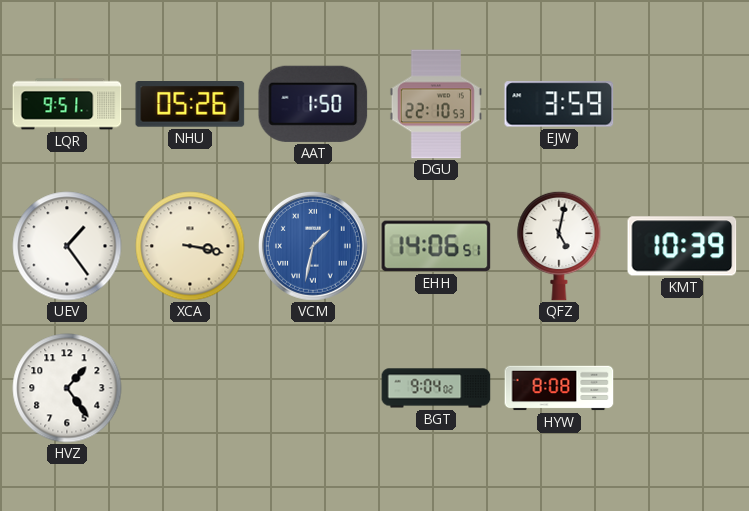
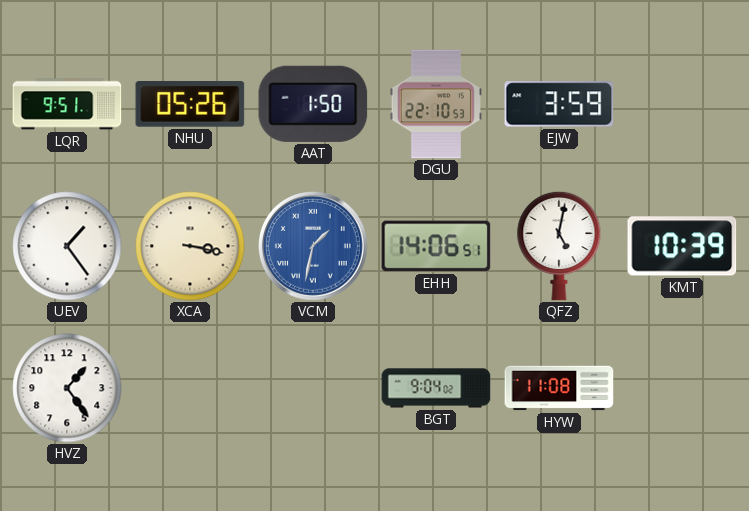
HYW: 8:08 -> 11:08 (559, 388)
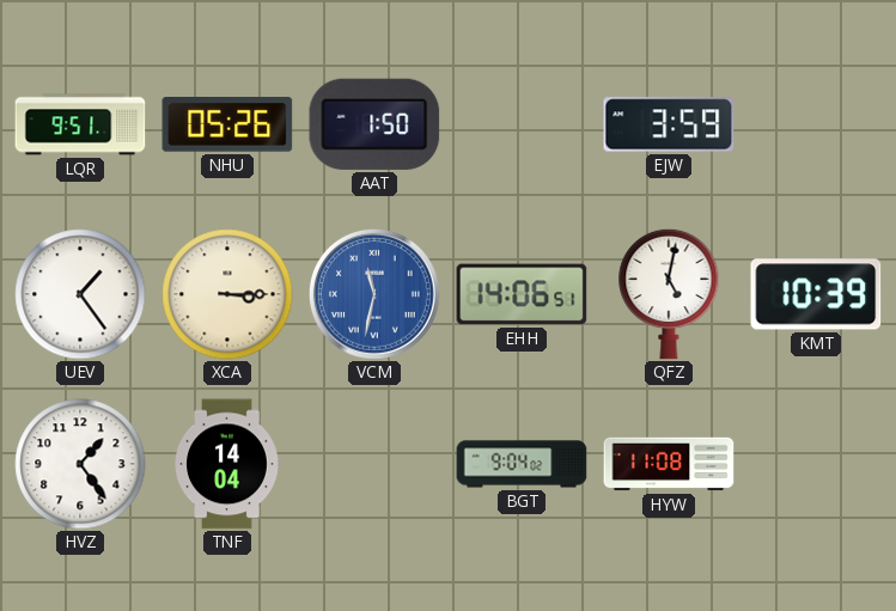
DGU: 22:10 -> none (436, 104)
XCA: 3:17 -> 3:15 (227, 294)
VCM: 1:32 -> 11:32 (374, 294)
TNF: none -> 14:04 (227, 464)
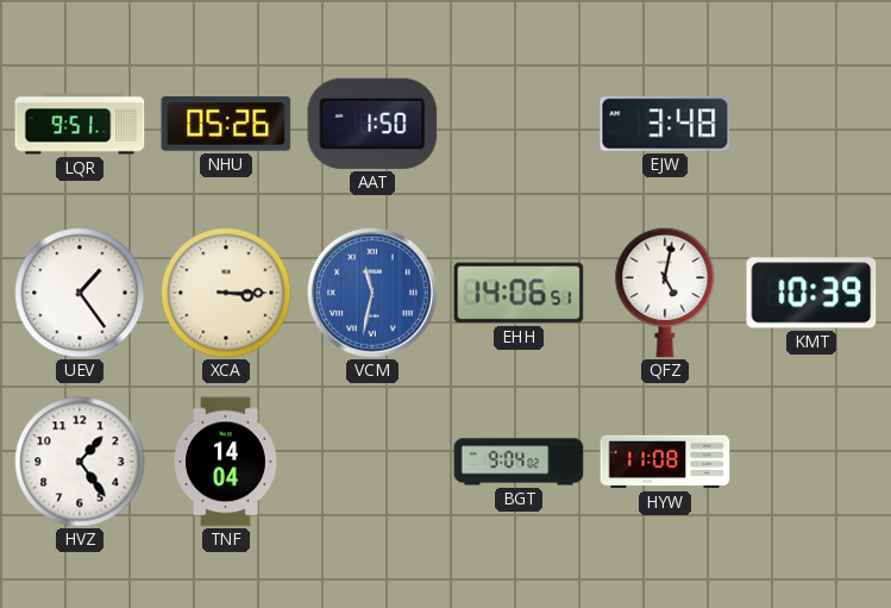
EJW: 3:59 -> 3:48 (665, 124)
